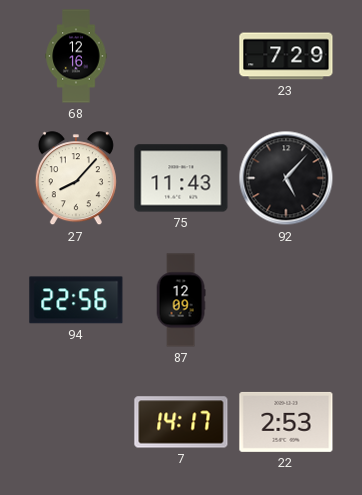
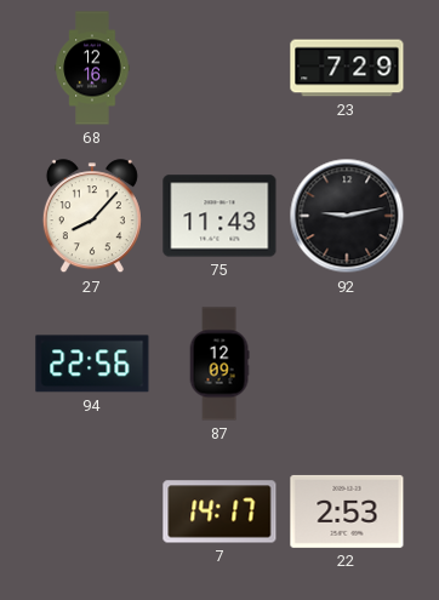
92: 5:07 -> 9:13 (347, 216)
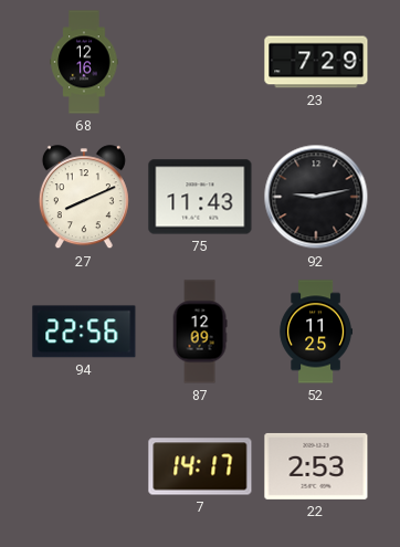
27: 8:07 -> 8:11 (84, 198)
52: none -> 11:25 (316, 332)
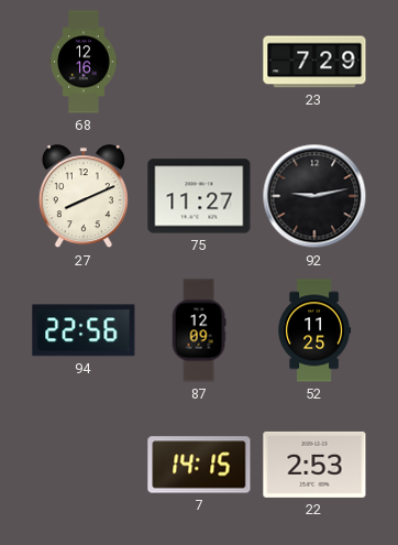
75: 11:43 -> 11:27 (199, 196)
7: 14:17 -> 14:15 (199, 465)
